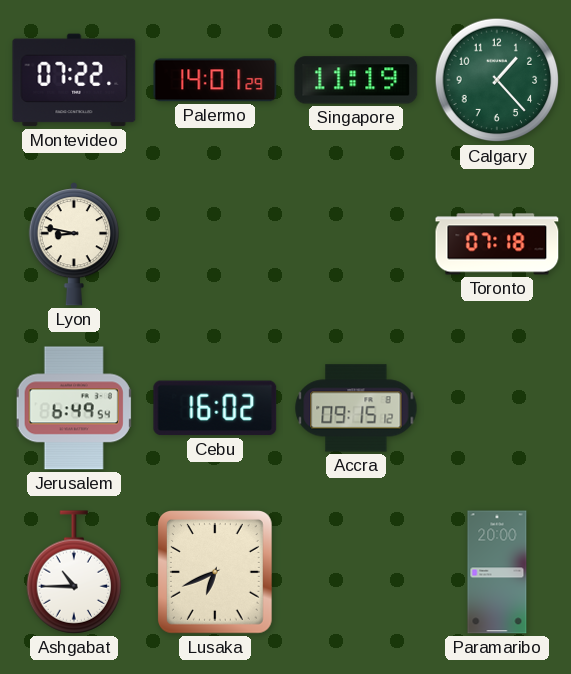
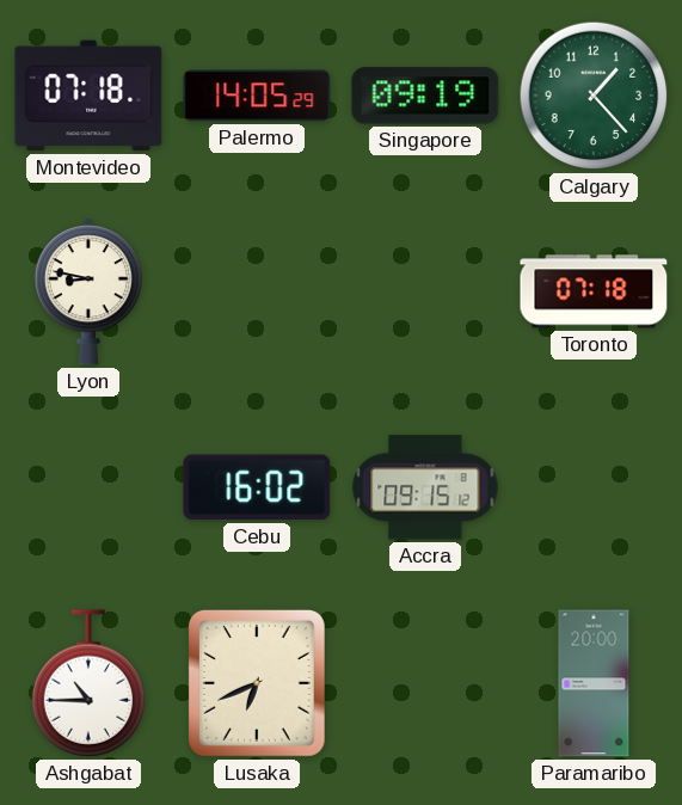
Montevideo: 07:22 -> 07:18 (88, 96)
Palermo: 14:01 -> 14:05 (257, 96)
Singapore: 11:19 -> 09:19 (425, 96)
Jerusalem: 6:49 -> none (74, 408)
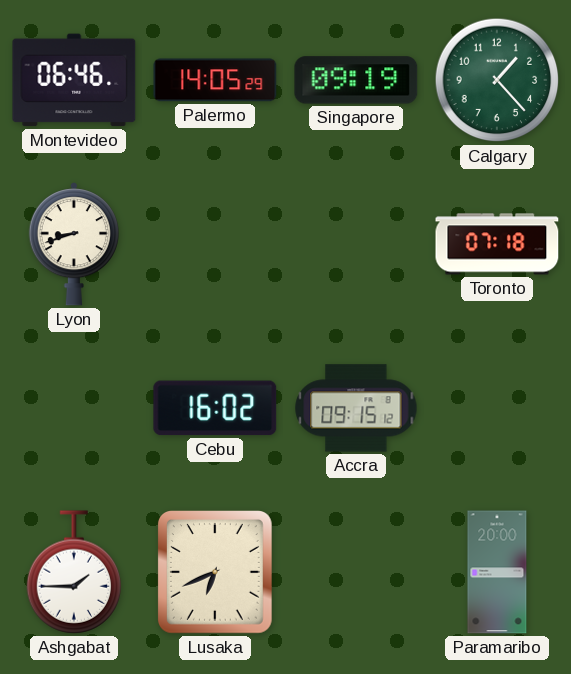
Montevideo: 07:18 -> 06:46 (74, 80)
Lyon: 8:47 -> 8:42 (74, 244)
Ashgabat: 10:45 -> 1:45 (74, 572)
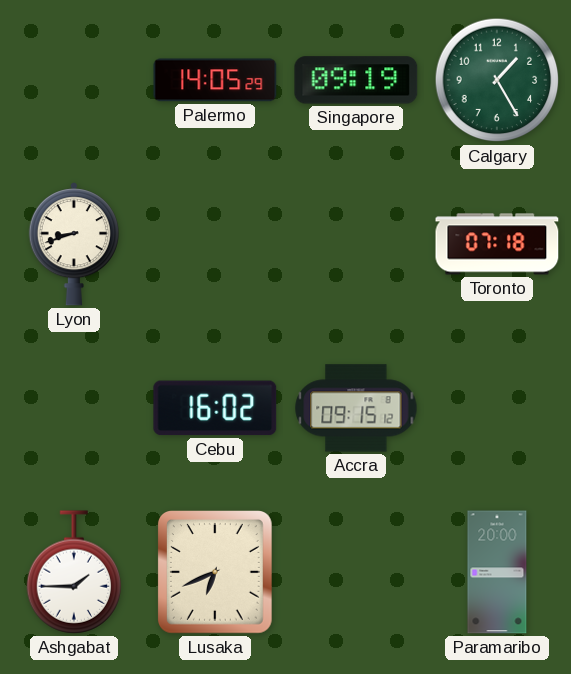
Montevideo: 06:46 -> none (74, 80)
Calgary: 1:23 -> 1:25 (497, 80)
